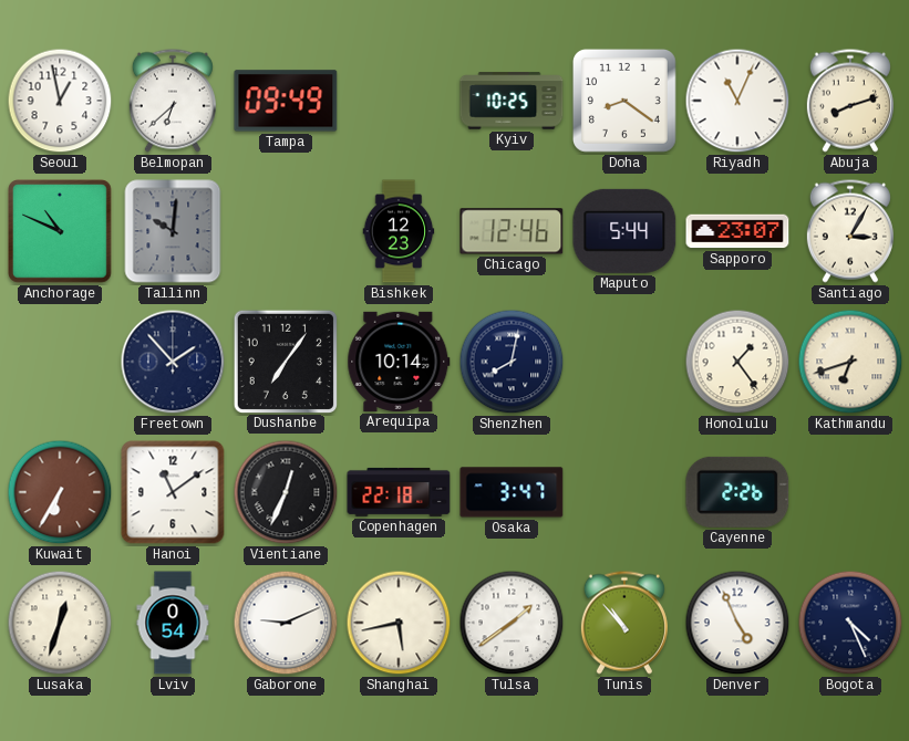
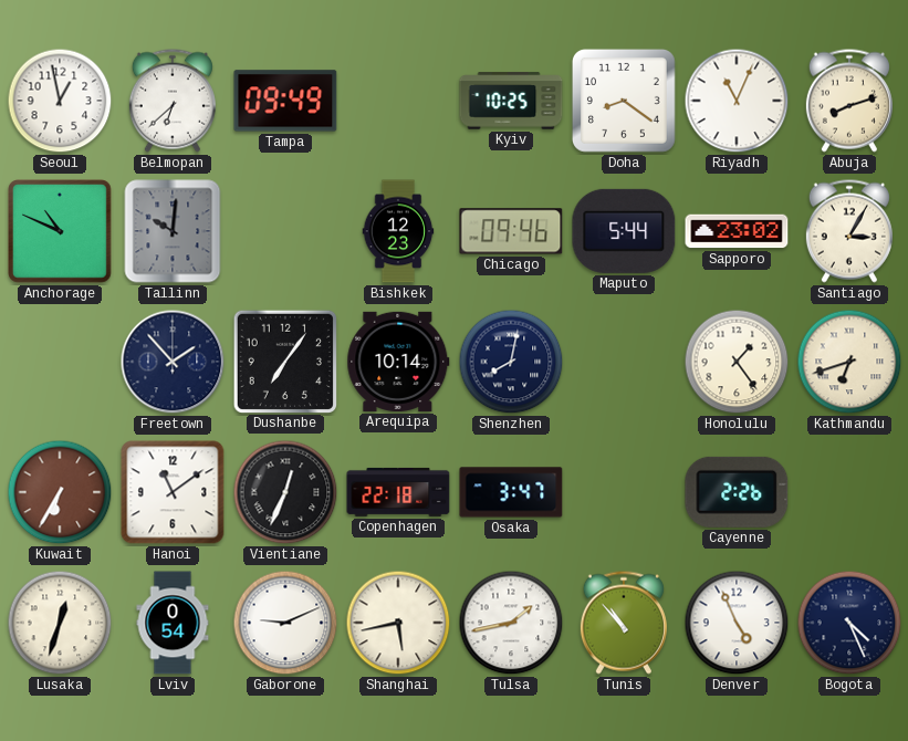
Chicago: 12:46 -> 09:46 (511, 231)
Sapporo: 23:07 -> 23:02 (737, 231)
Tulsa: 1:39 -> 1:43 (511, 623)
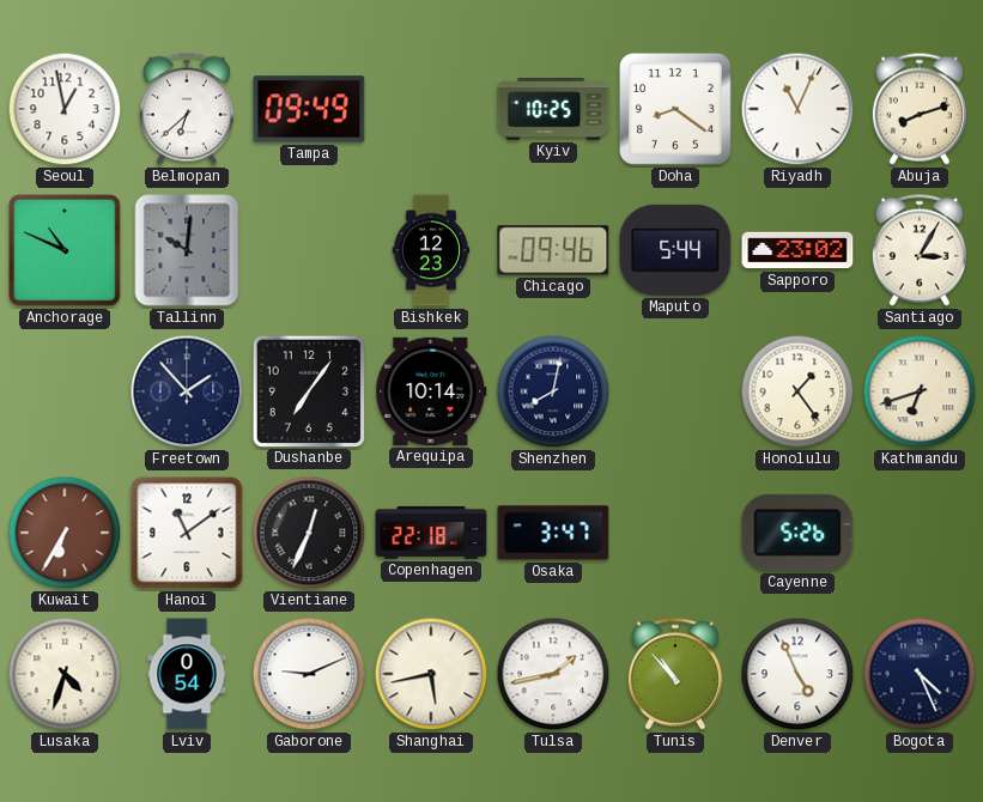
Cayenne: 2:26 -> 5:26 (797, 533)
Lusaka: 12:33 -> 4:33 (65, 674)
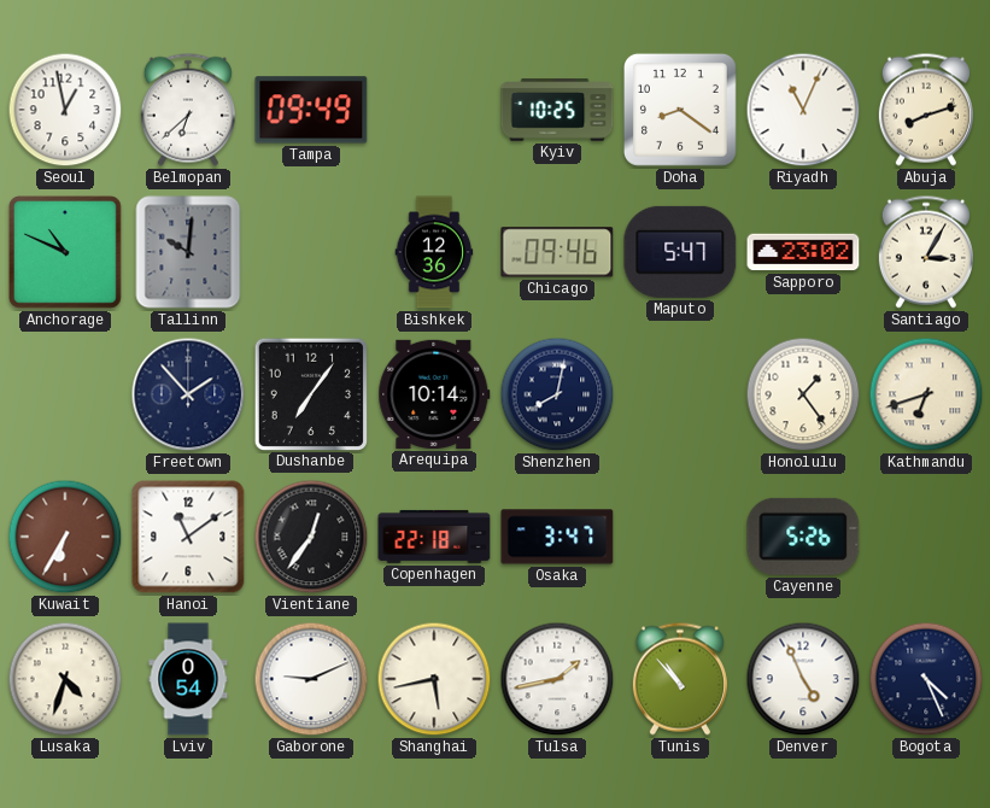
Bishkek: 12:23 -> 12:36 (434, 252)
Maputo: 5:44 -> 5:47 (680, 252)
Vientiane: 12:34 -> 12:36 (311, 537)
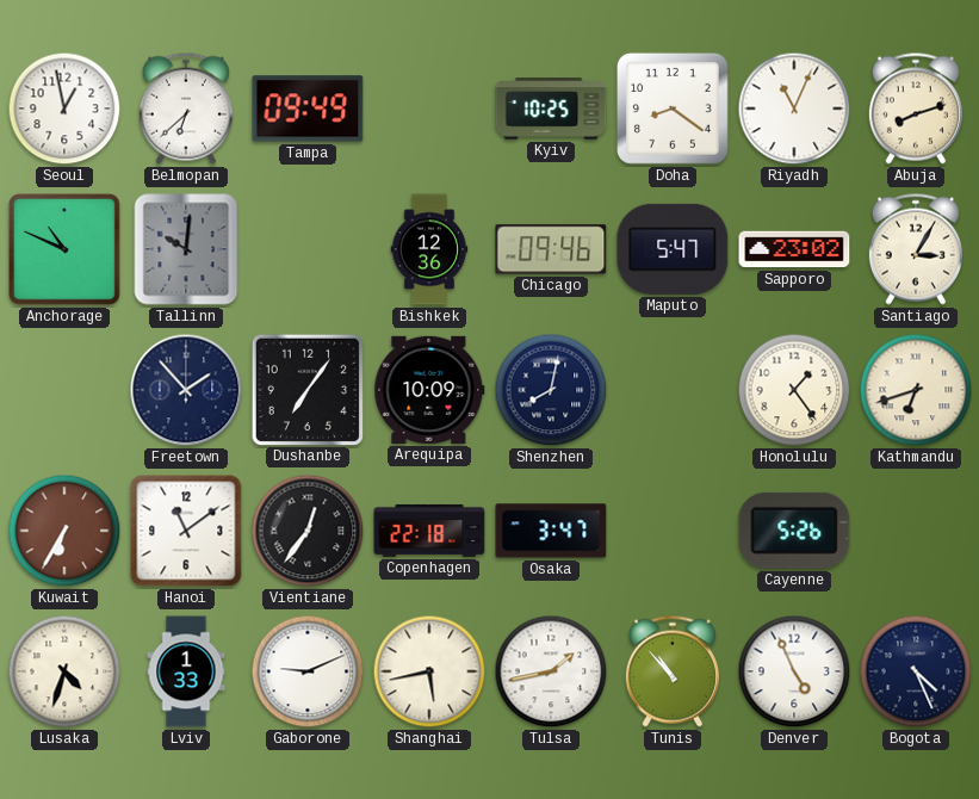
Arequipa: 10:14 -> 10:09 (429, 390)
Lviv: 0:54 -> 1:33 (186, 671)
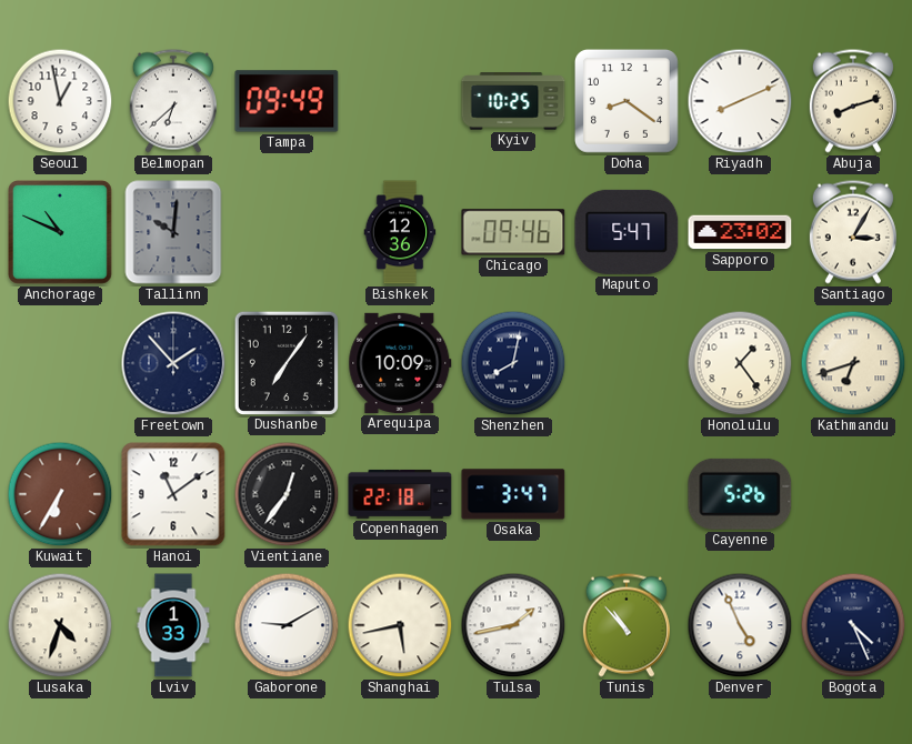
Riyadh: 11:04 -> 8:11 (740, 101)
Gaborone: 9:11 -> 9:10 (287, 625)
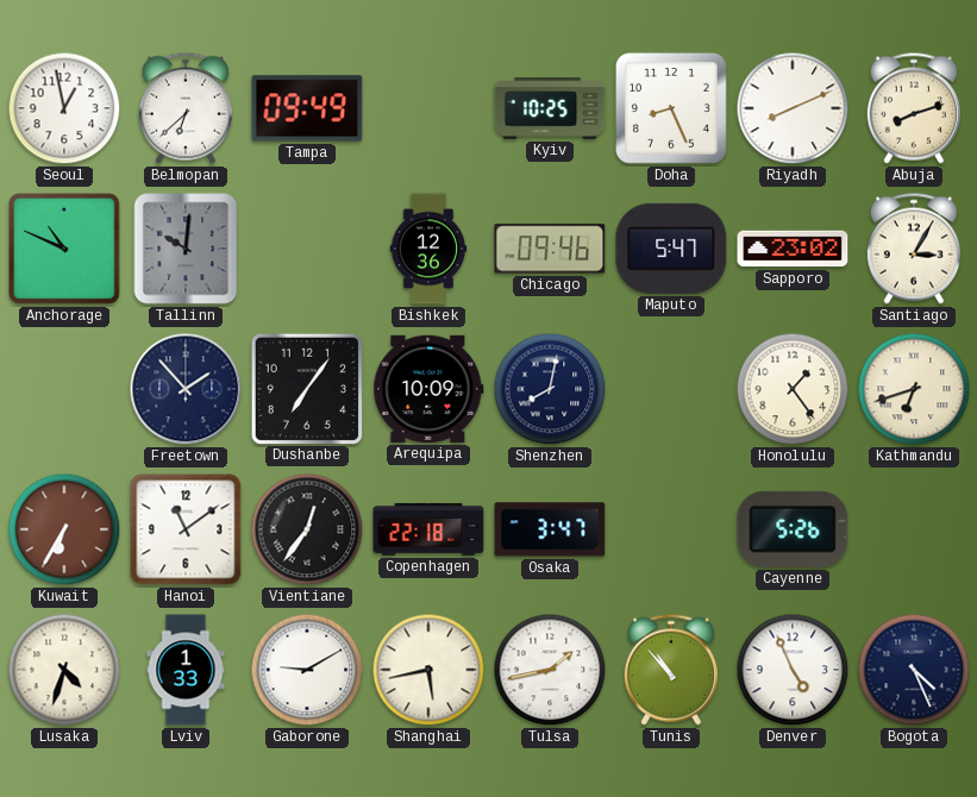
Doha: 8:21 -> 8:26 (671, 108)
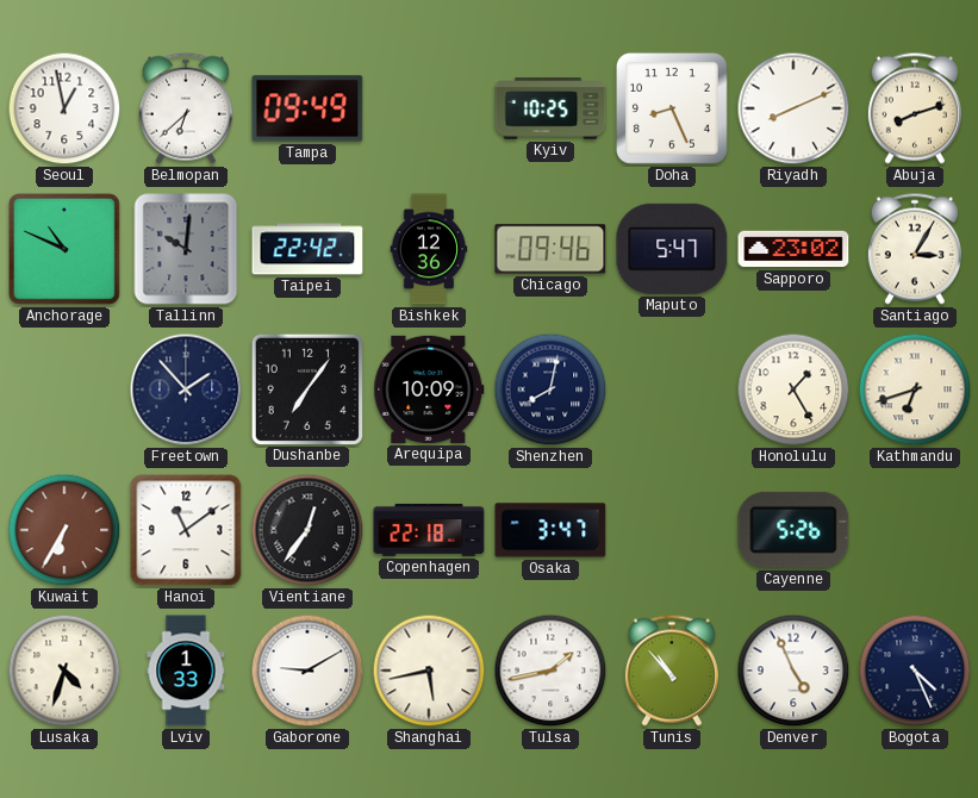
Taipei: none -> 22:42 (307, 249)
Honolulu: 1:24 -> 1:25 (793, 389)
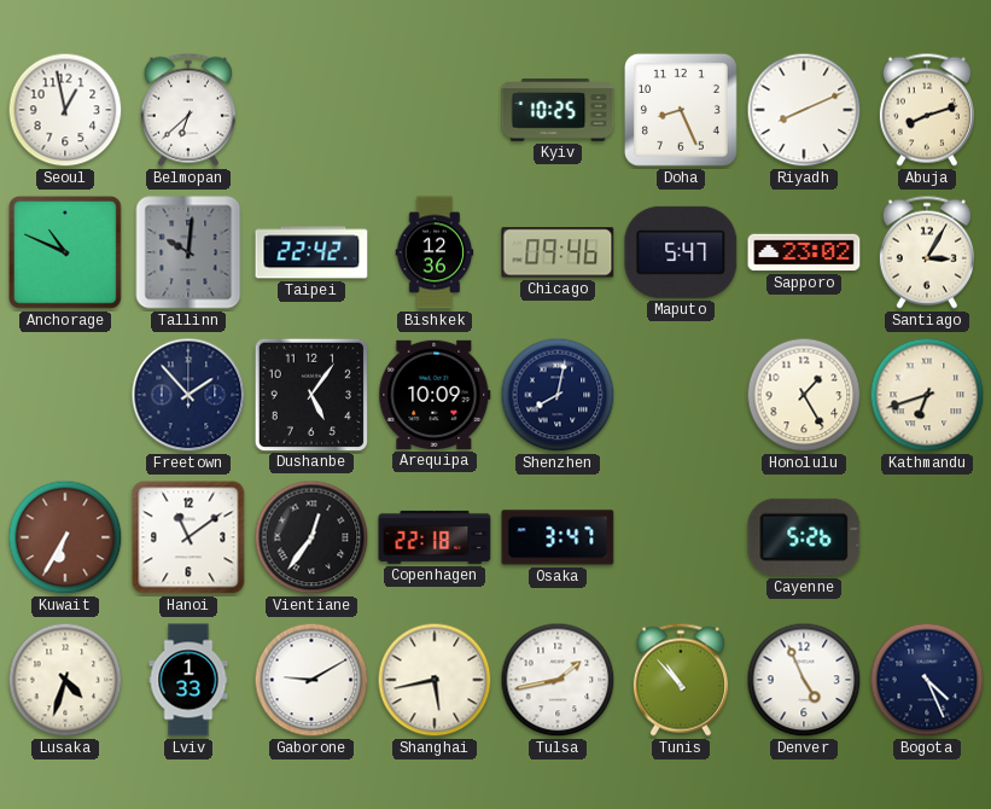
Tampa: 09:49 -> none (307, 108)
Dushanbe: 7:06 -> 5:06 (310, 394)
